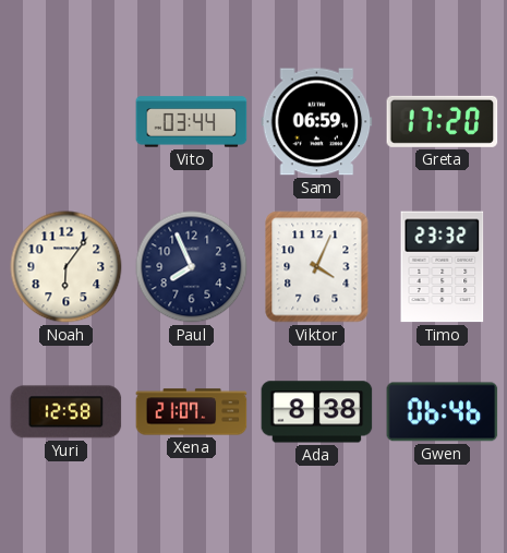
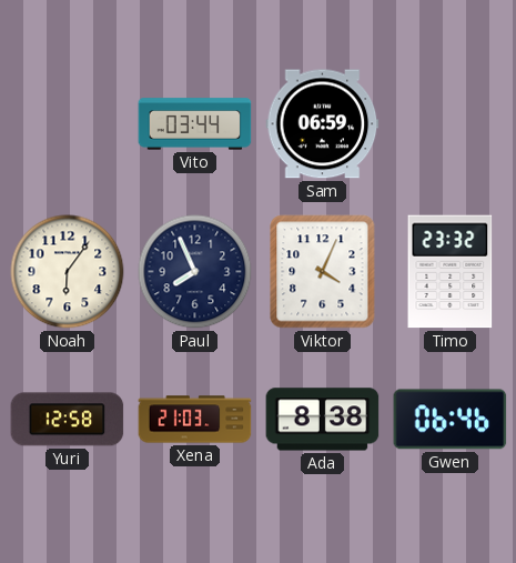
Greta: 17:20 -> none (443, 121)
Xena: 21:07 -> 21:03 (195, 420)
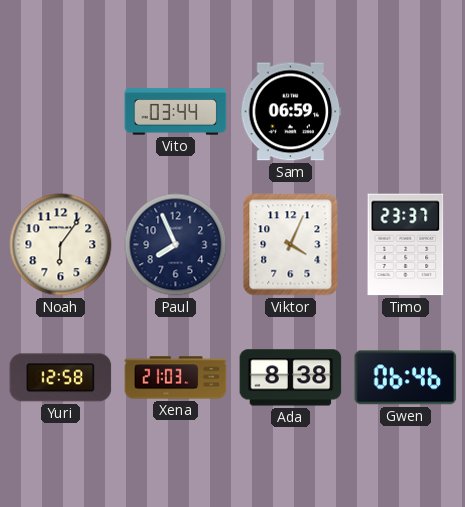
Timo: 23:32 -> 23:37 (406, 245)
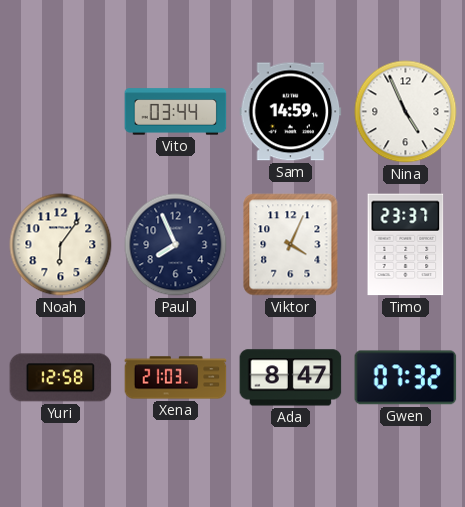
Sam: 06:59 -> 14:59 (291, 112)
Nina: none -> 4:56 (406, 112)
Ada: 8:38 -> 8:47 (291, 378)
Gwen: 06:46 -> 07:32 (406, 378)
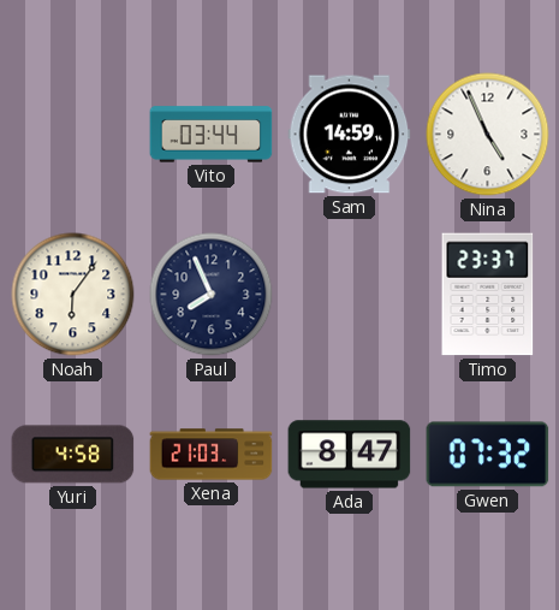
Viktor: 4:04 -> none (291, 245)
Yuri: 12:58 -> 4:58 (73, 455)
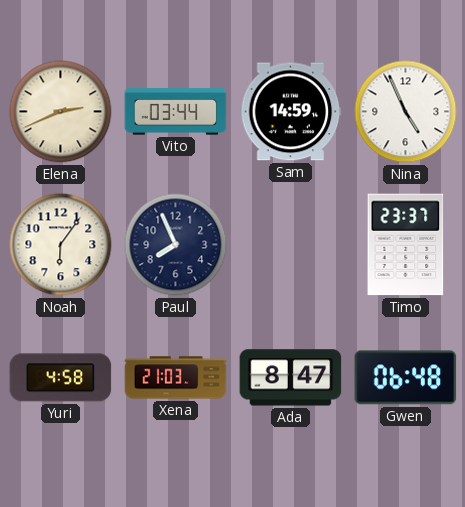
Elena: none -> 2:41 (61, 112)
Gwen: 07:32 -> 06:48 (406, 378)
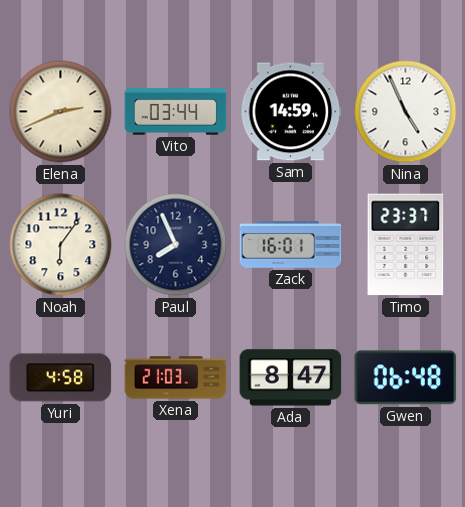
Zack: none -> 16:01 (291, 245)
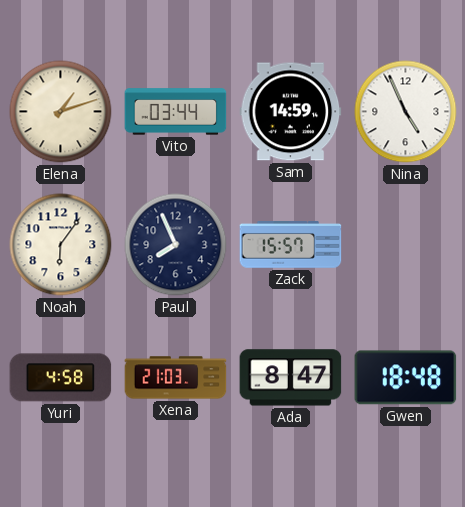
Elena: 2:41 -> 1:12 (61, 112)
Zack: 16:01 -> 15:57 (291, 245)
Timo: 23:37 -> none (406, 245)
Gwen: 06:48 -> 18:48 (406, 378)
